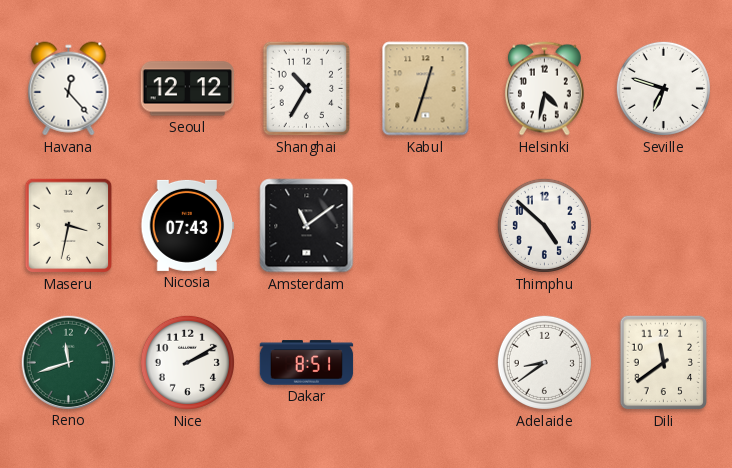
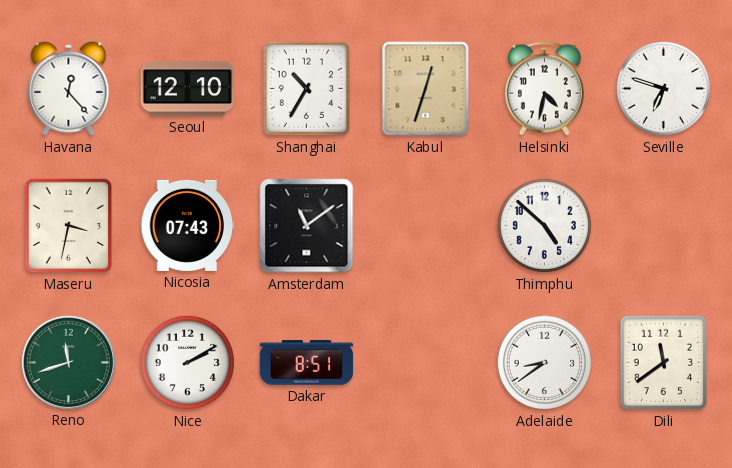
Seoul: 12:12 -> 12:10 (188, 89)
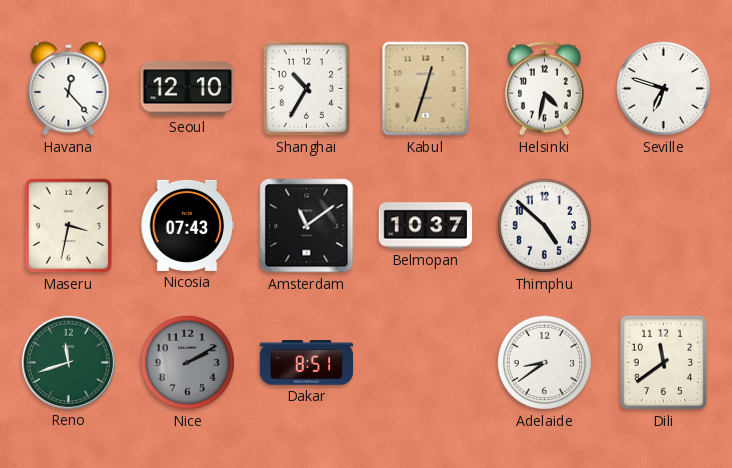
Belmopan: none -> 10:37 (426, 226)
Nice dial: white -> grey (187, 362)
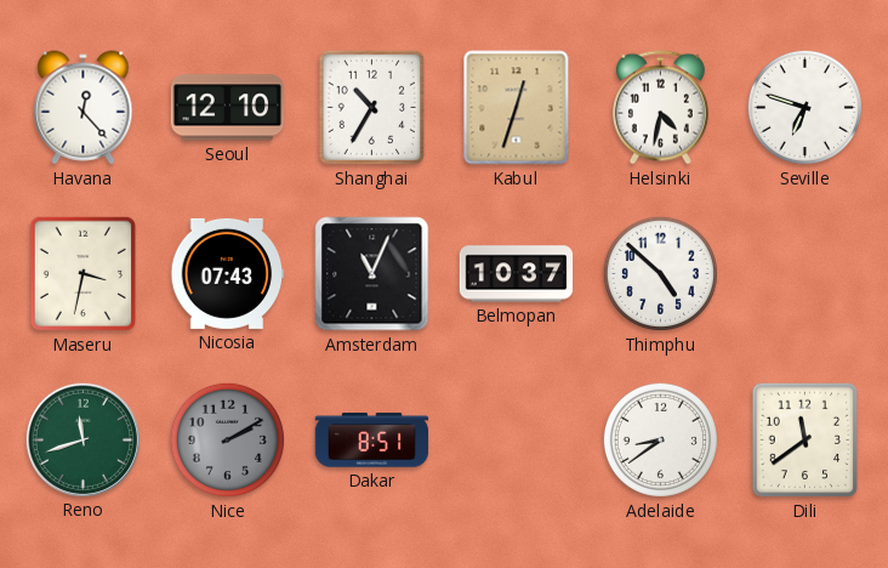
Amsterdam: 11:09 -> 11:04 (372, 274)
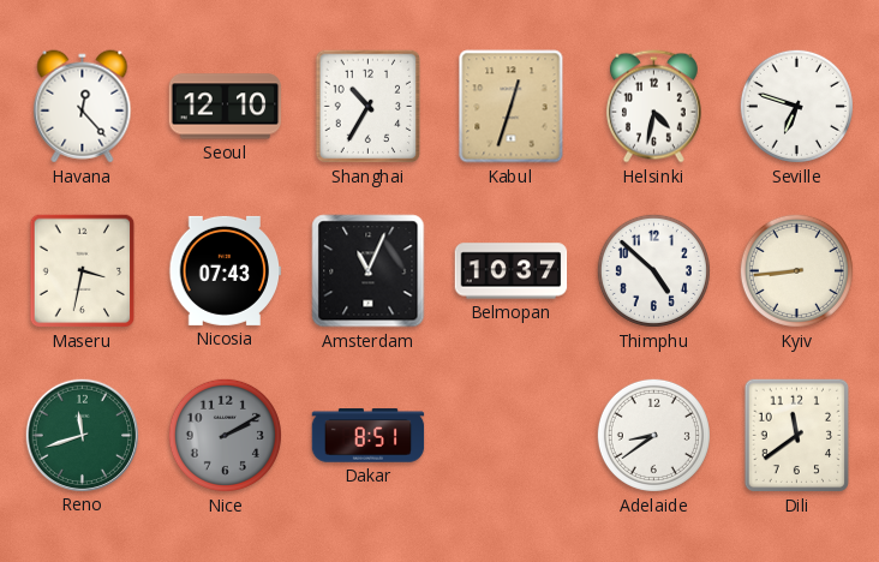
Kyiv: none -> 8:44 (796, 270)
